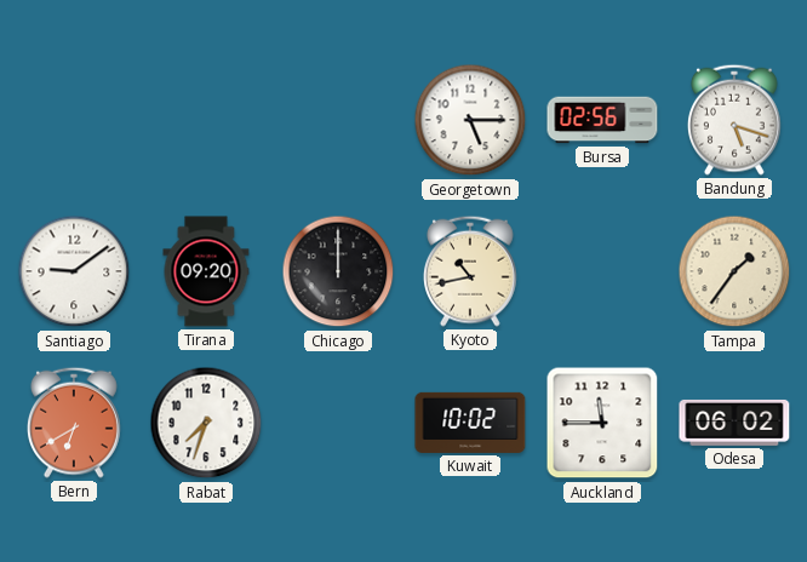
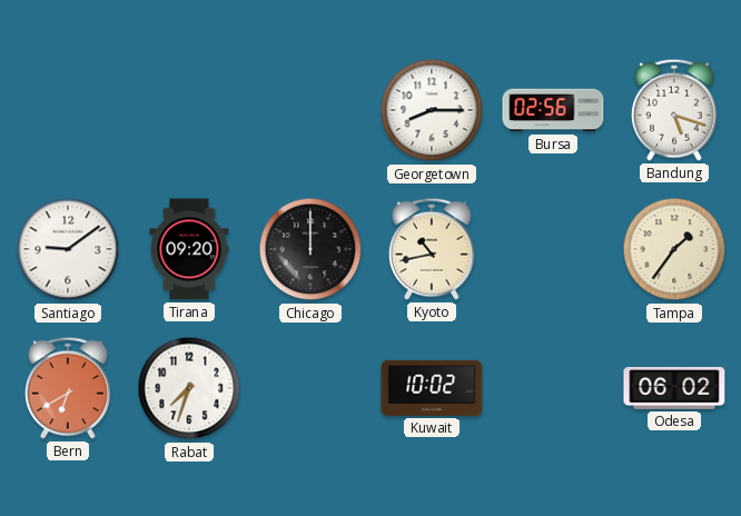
Georgetown: 5:15 -> 8:15 (432, 110)
Auckland: 11:45 -> none (602, 423)
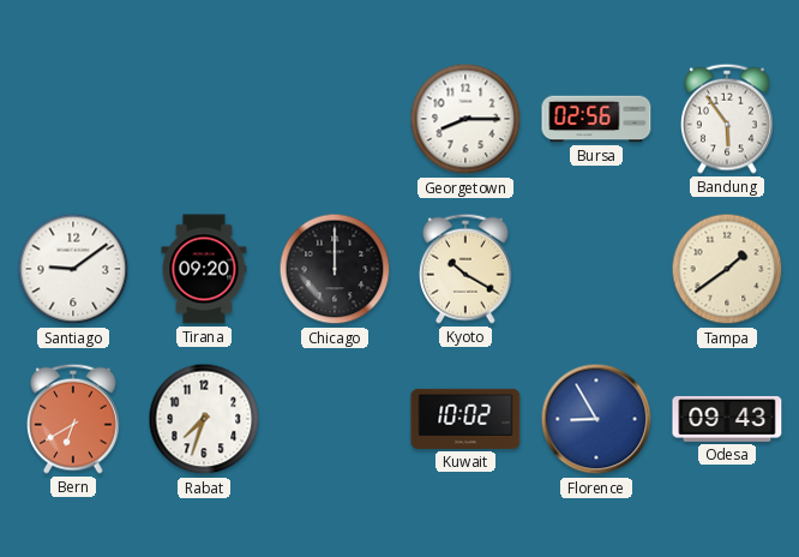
Bandung: 5:18 -> 5:54 (728, 119)
Kyoto: 10:43 -> 10:20 (467, 269)
Tampa: 1:36 -> 1:39 (727, 269)
Florence: none -> 8:55 (596, 419)
Odesa: 06:02 -> 09:43 (727, 419)
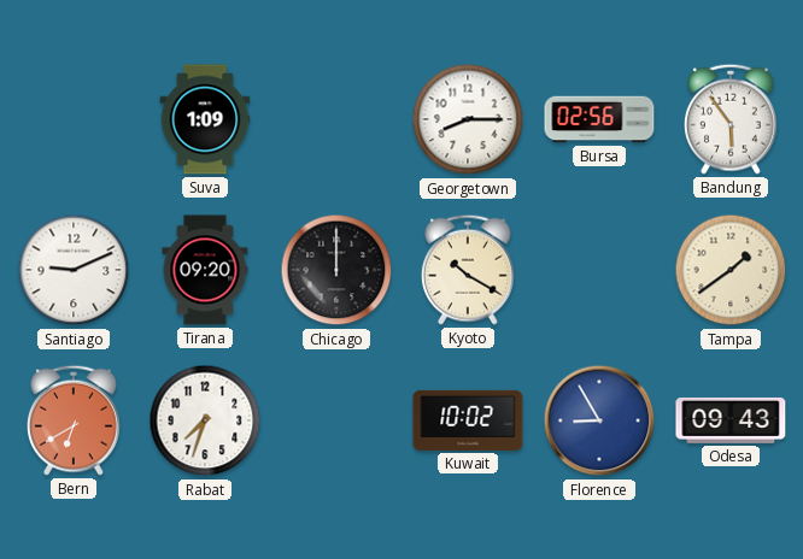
Suva: none -> 1:09 (205, 119)
Santiago: 9:09 -> 9:11 (74, 270)
